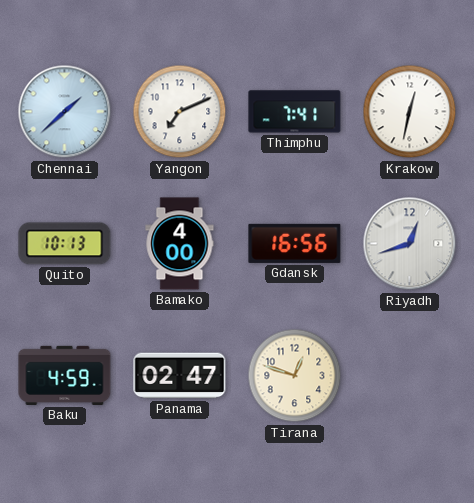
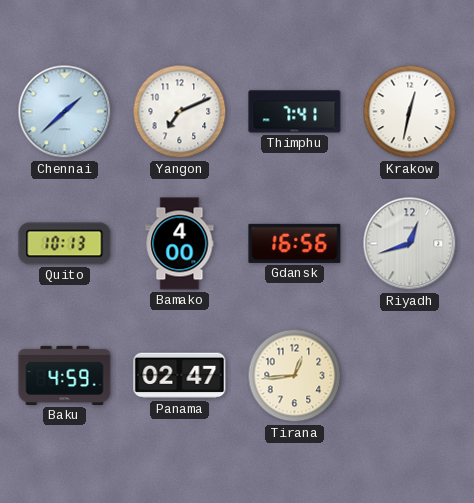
Tirana: 12:48 -> 12:44 (295, 376)
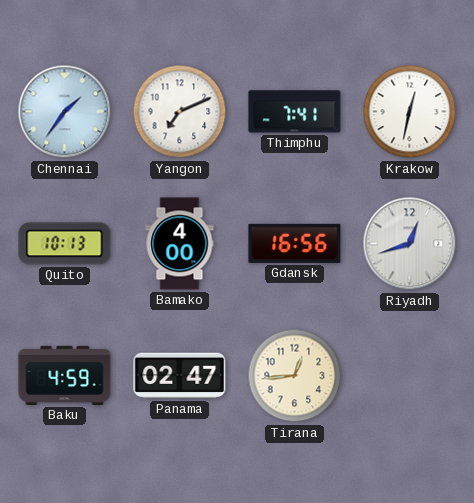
Chennai: 1:38 -> 1:36 (65, 112)
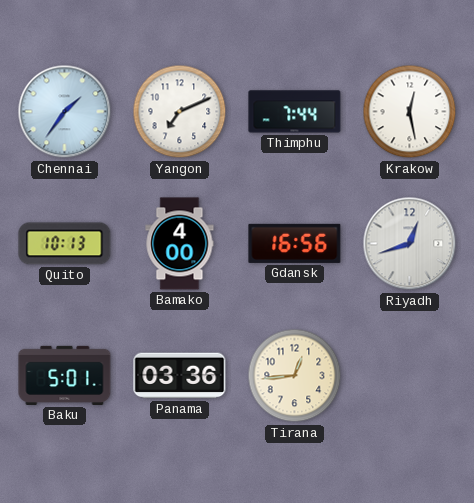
Thimphu: 7:41 -> 7:44 (295, 112)
Krakow: 12:32 -> 12:28 (410, 112)
Baku: 4:59 -> 5:01 (65, 375)
Panama: 02:47 -> 03:36 (180, 376)
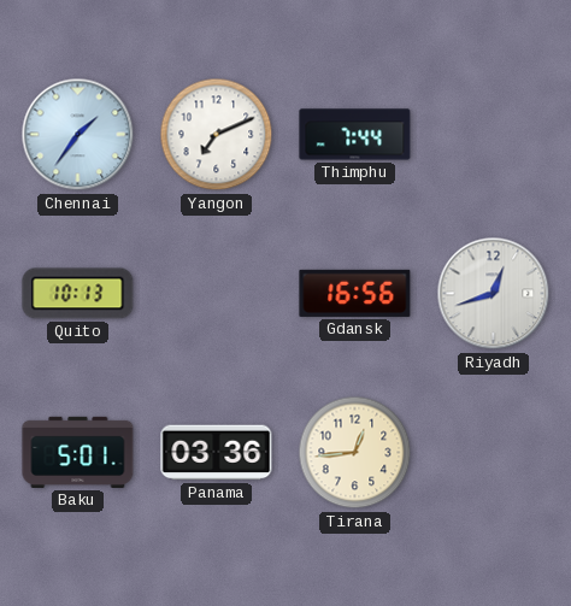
Krakow: 12:28 -> none (410, 112)
Bamako: 4:00 -> none (180, 244)
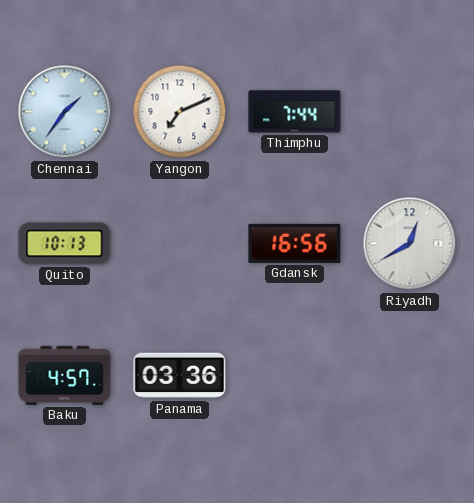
Riyadh: 12:42 -> 12:40 (410, 244)
Baku: 5:01 -> 4:57 (65, 375)
Tirana: 12:44 -> none (355, 453)
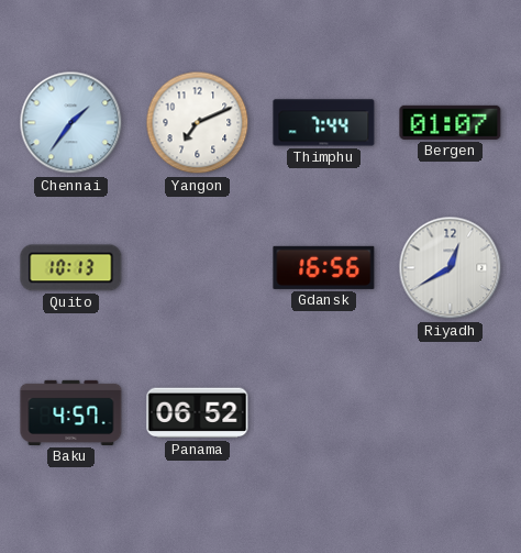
Bergen: none -> 01:07 (451, 122)
Panama: 03:36 -> 06:52 (198, 413)
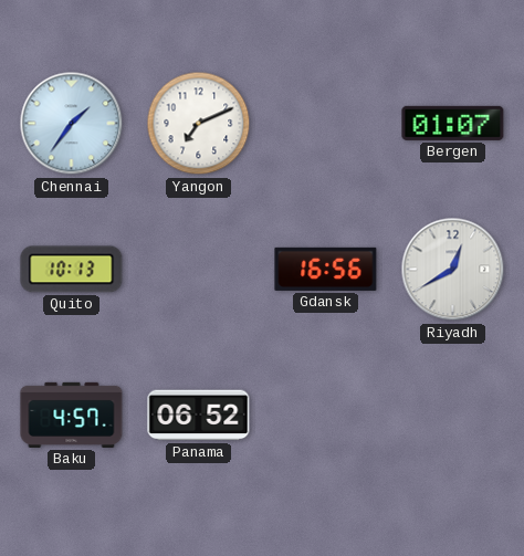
Thimphu: 7:44 -> none (324, 123)
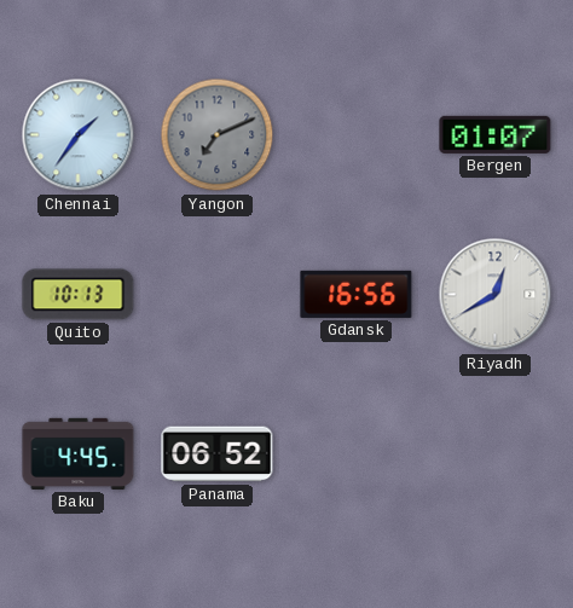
Yangon dial: white -> grey (218, 135)
Baku: 4:57 -> 4:45 (79, 453)
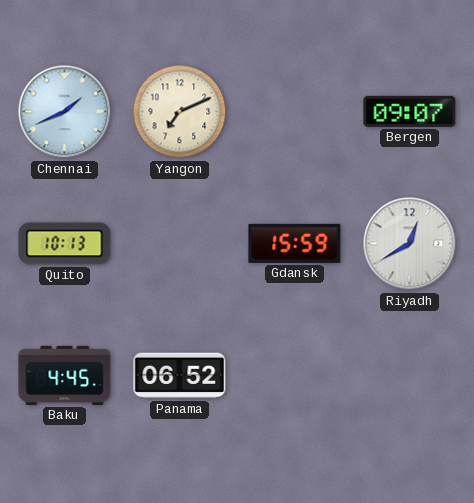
Chennai: 1:36 -> 1:41 (65, 112)
Yangon dial: grey -> cream (180, 112)
Bergen: 01:07 -> 09:07 (410, 111)
Gdansk: 16:56 -> 15:59 (295, 243)
